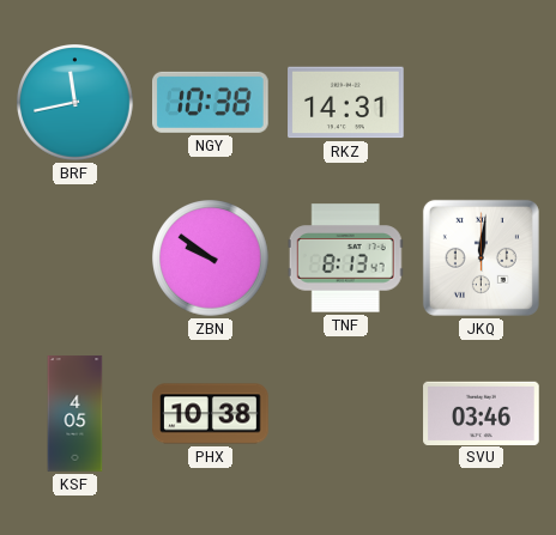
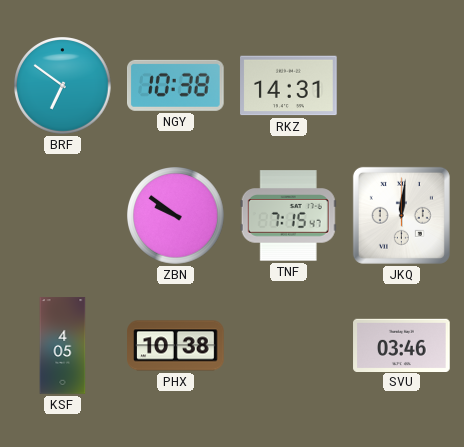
BRF: 11:43 -> 6:51 (63, 86)
TNF: 8:13 -> 7:15 (288, 216)
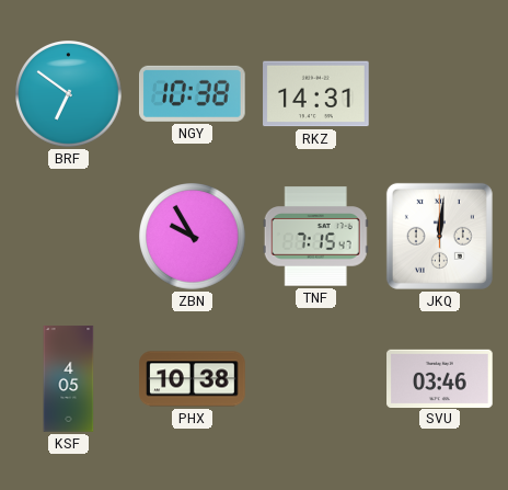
ZBN: 9:51 -> 9:55 (193, 237)
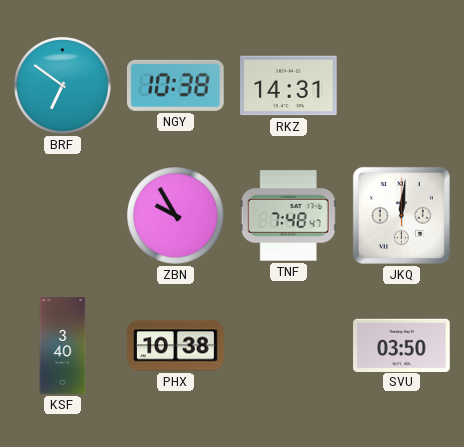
TNF: 7:15 -> 7:48 (288, 216)
KSF: 4:05 -> 3:40 (63, 346)
SVU: 03:46 -> 03:50 (402, 345)
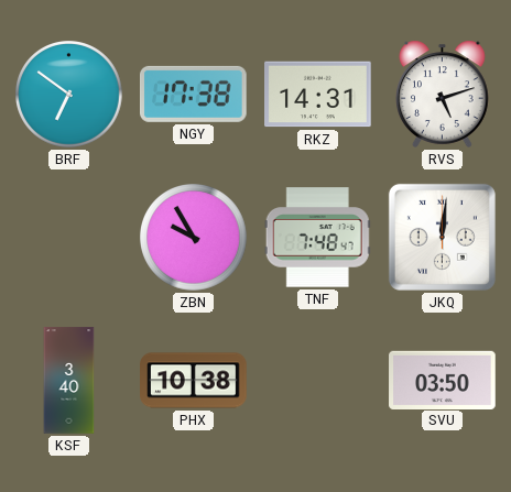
NGY: 10:38 -> 17:38 (194, 94)
RVS: none -> 5:12 (443, 94)
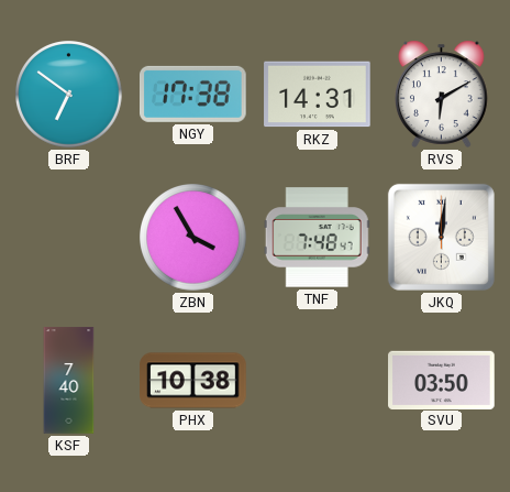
RVS: 5:12 -> 6:10 (442, 94)
ZBN: 9:55 -> 3:55 (193, 238)
KSF: 3:40 -> 7:40 (69, 381)
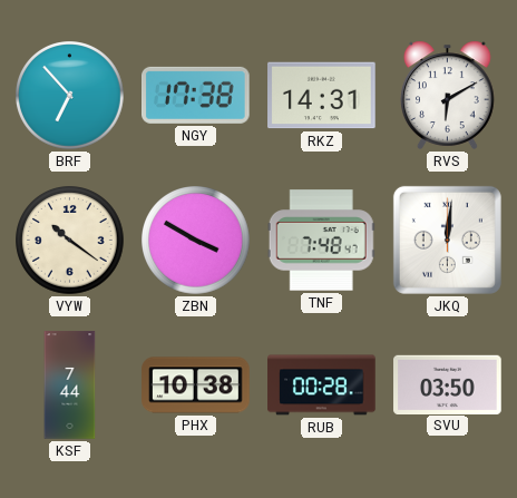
BRF: 6:51 -> 6:53 (70, 96)
VYW: none -> 10:21 (70, 241)
ZBN: 3:55 -> 3:50 (196, 241)
KSF: 7:40 -> 7:44 (70, 385)
RUB: none -> 00:28 (322, 385)
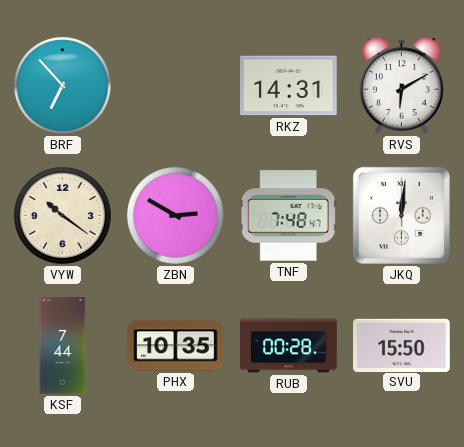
NGY: 17:38 -> none (196, 95)
ZBN: 3:50 -> 2:50 (176, 216)
PHX: 10:38 -> 10:35 (176, 346)
SVU: 03:50 -> 15:50 (402, 345)
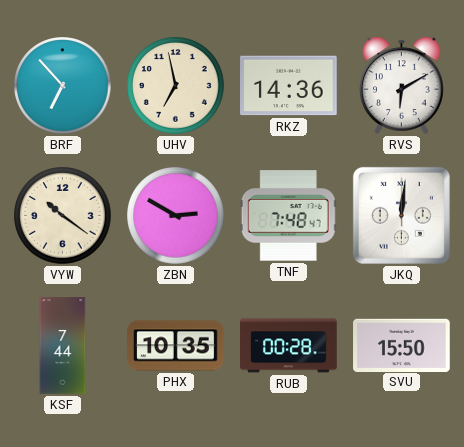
UHV: none -> 6:58 (176, 86)
RKZ: 14:31 -> 14:36 (289, 86)
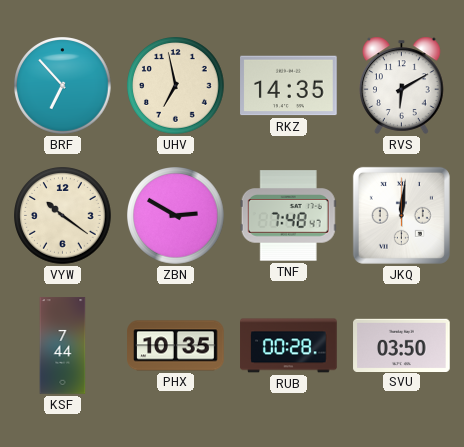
RKZ: 14:36 -> 14:35 (289, 86)
SVU: 15:50 -> 03:50 (402, 345)
